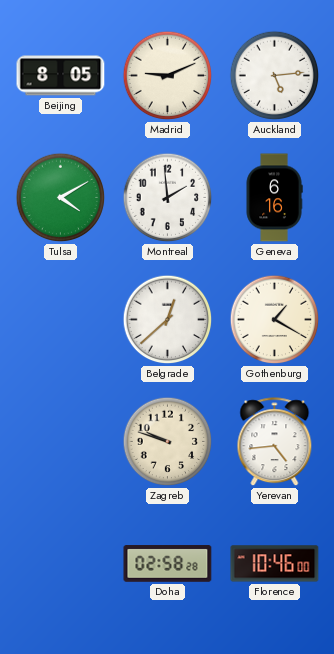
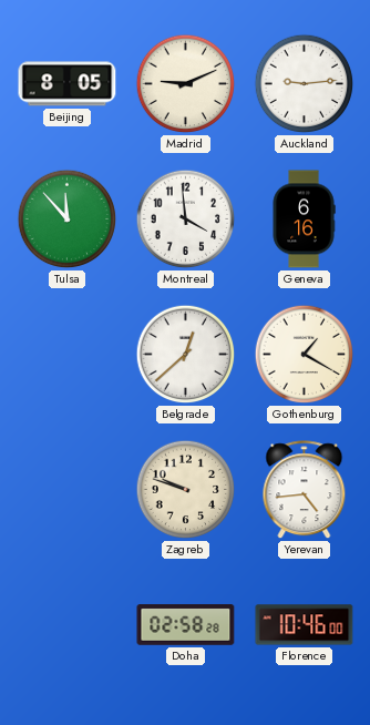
Auckland: 5:14 -> 9:14 (305, 84)
Tulsa: 4:10 -> 11:53 (68, 219)
Montreal: 1:59 -> 3:59 (186, 219)
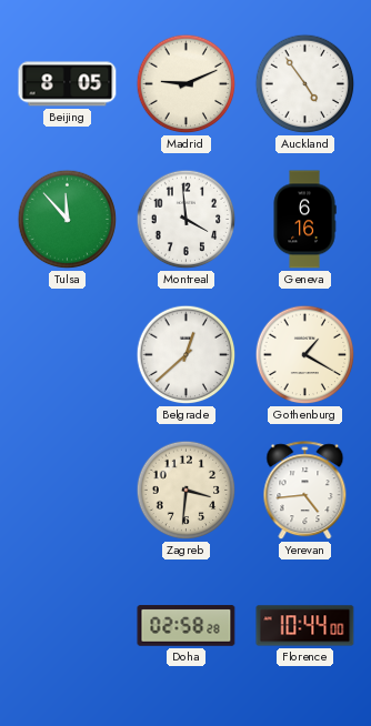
Auckland: 9:14 -> 4:54 (305, 84)
Zagreb: 9:48 -> 3:31 (187, 491)
Florence: 10:46 -> 10:44 (305, 626)
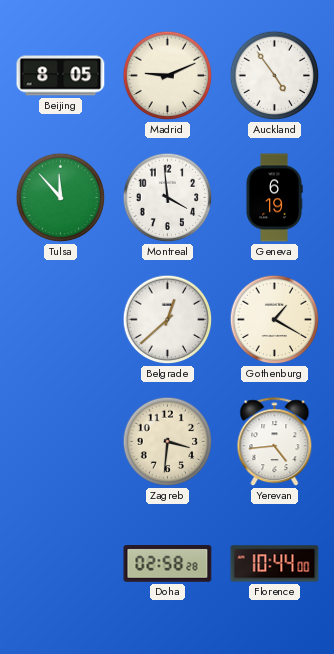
Geneva: 6:16 -> 6:19 (274, 198)
